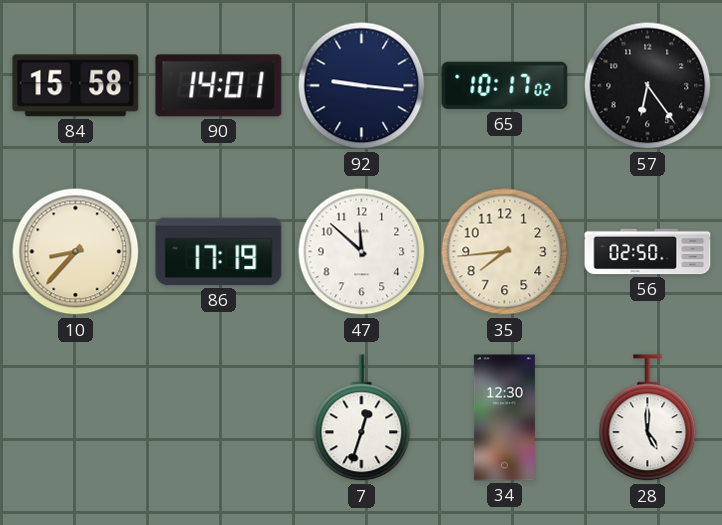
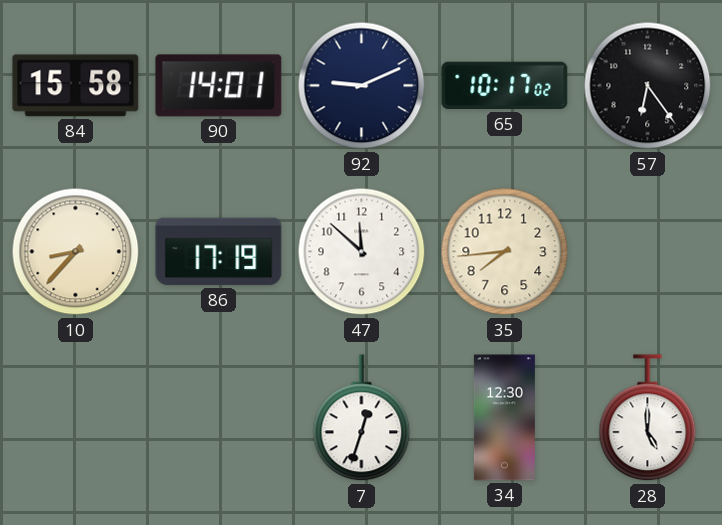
92: 9:16 -> 9:11 (362, 86)
56: 02:50 -> none (648, 252)
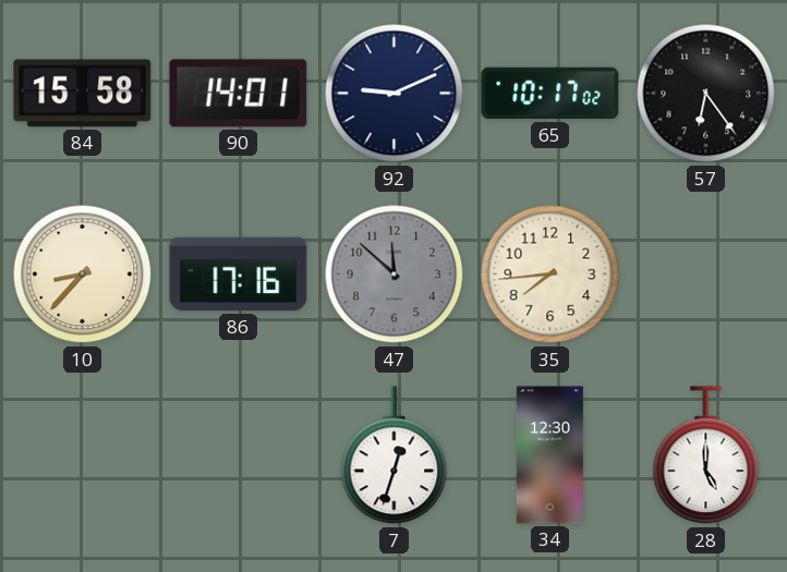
86: 17:19 -> 17:16 (239, 275)
47 dial: white -> grey (395, 275)
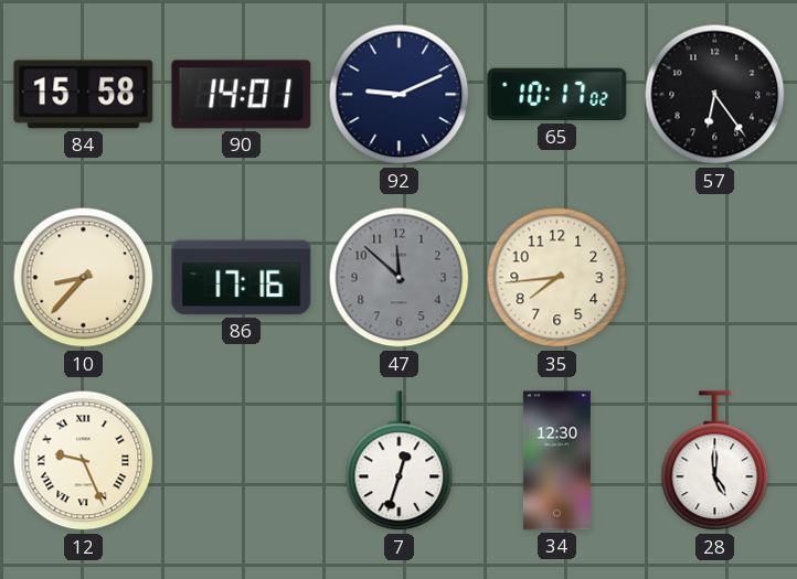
12: none -> 9:26 (84, 461)
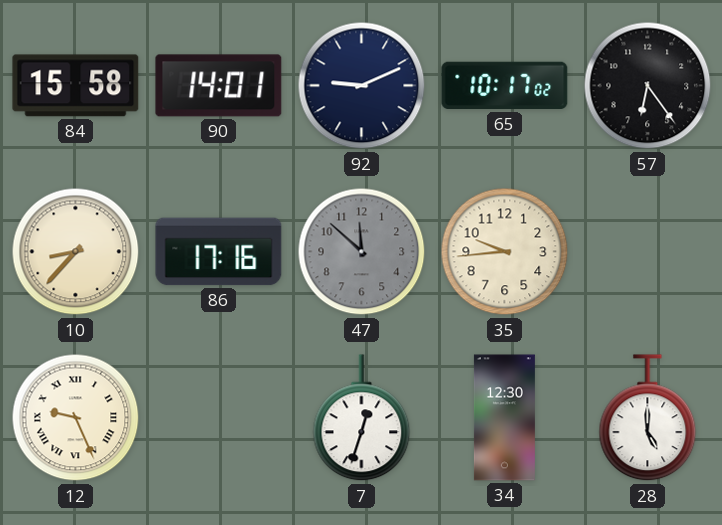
35: 7:44 -> 9:44 (505, 252)
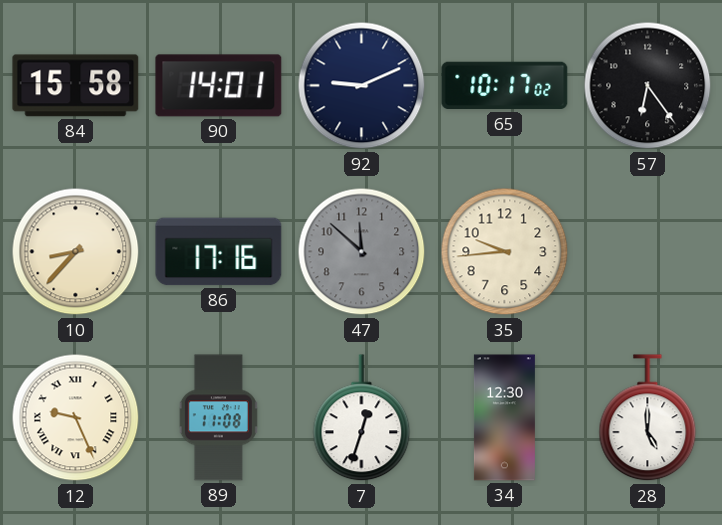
89: none -> 11:08 (218, 418)
